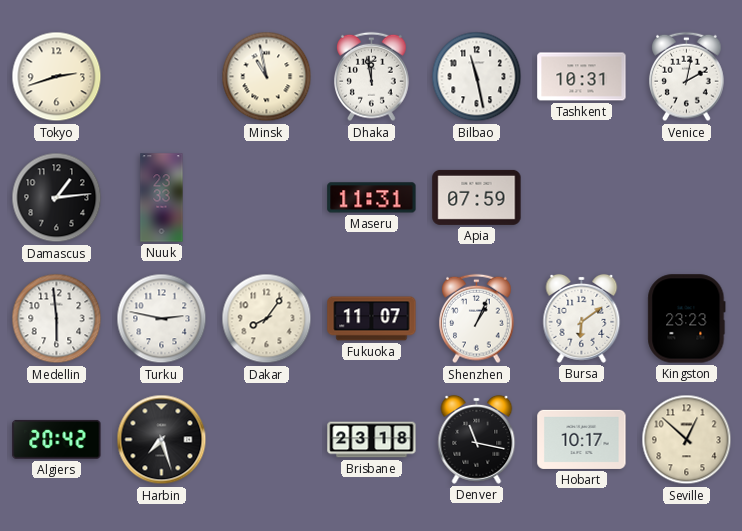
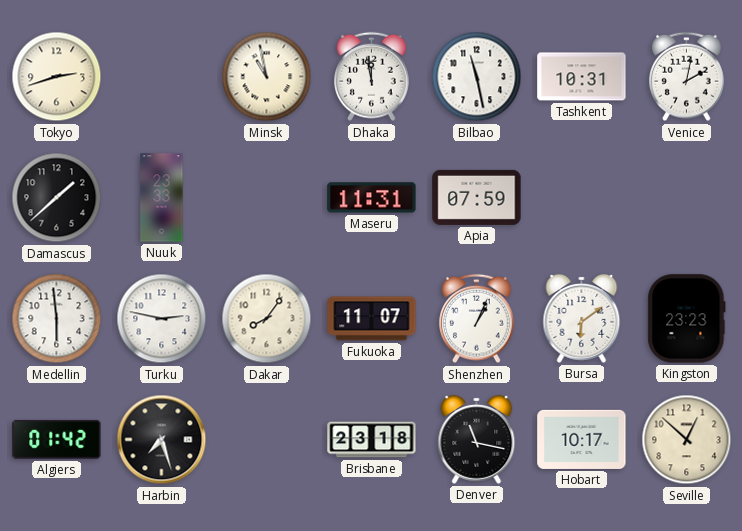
Damascus: 1:14 -> 1:38 (57, 198)
Algiers: 20:42 -> 01:42 (57, 439)
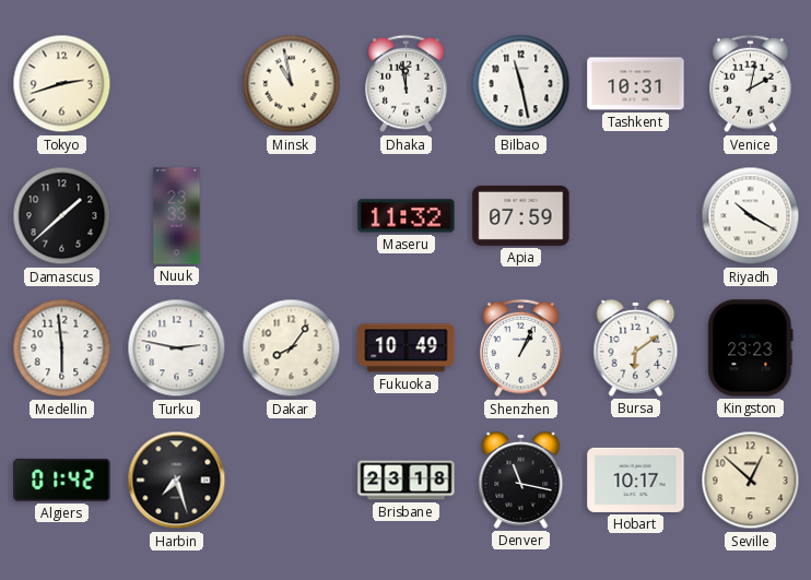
Maseru: 11:31 -> 11:32 (407, 216)
Riyadh: none -> 10:20 (751, 216)
Fukuoka: 11:07 -> 10:49 (407, 348)
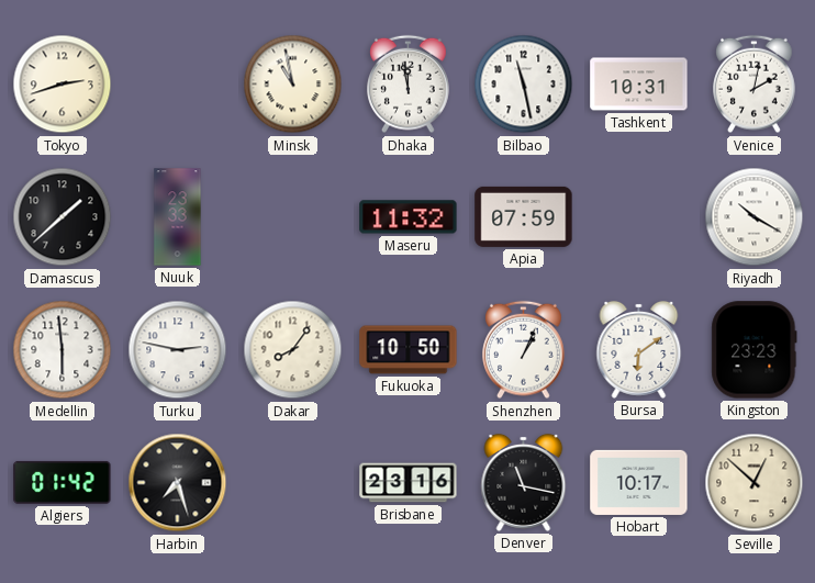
Fukuoka: 10:49 -> 10:50 (409, 350)
Brisbane: 23:18 -> 23:16 (409, 483)
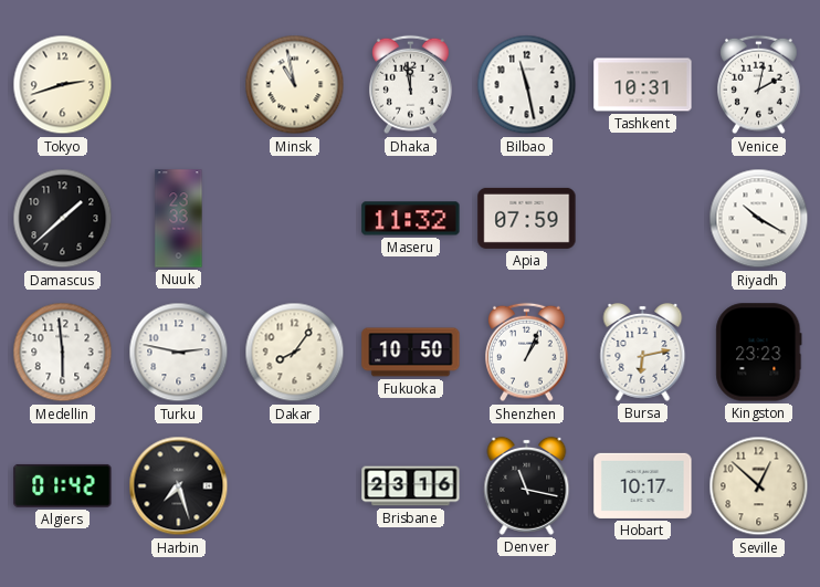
Bursa: 6:09 -> 6:13 (643, 352)
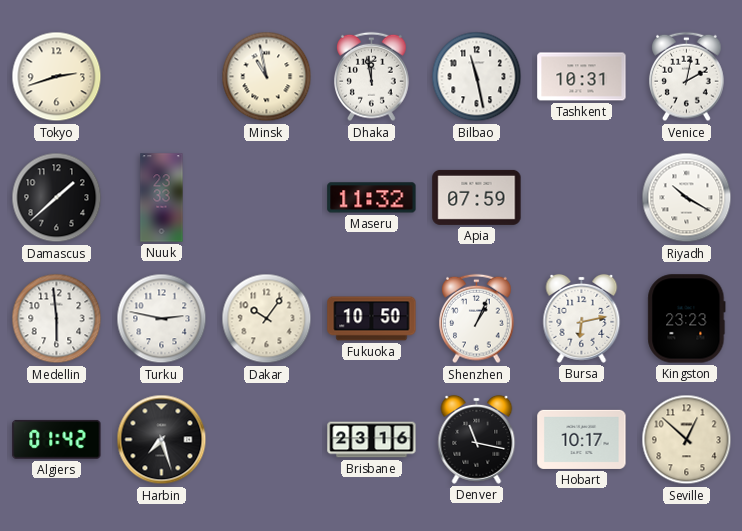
Dakar: 8:06 -> 10:06 (267, 319)
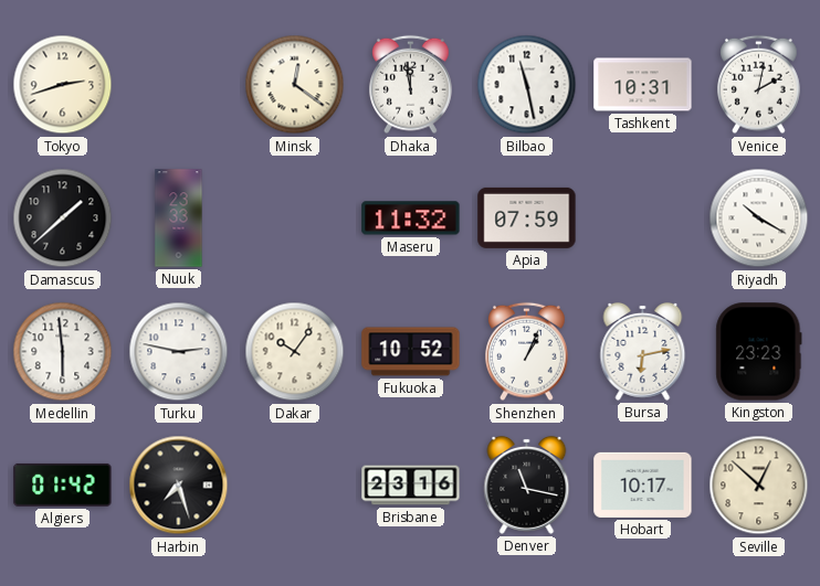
Minsk: 10:58 -> 12:21 (295, 85)
Fukuoka: 10:50 -> 10:52 (411, 352)
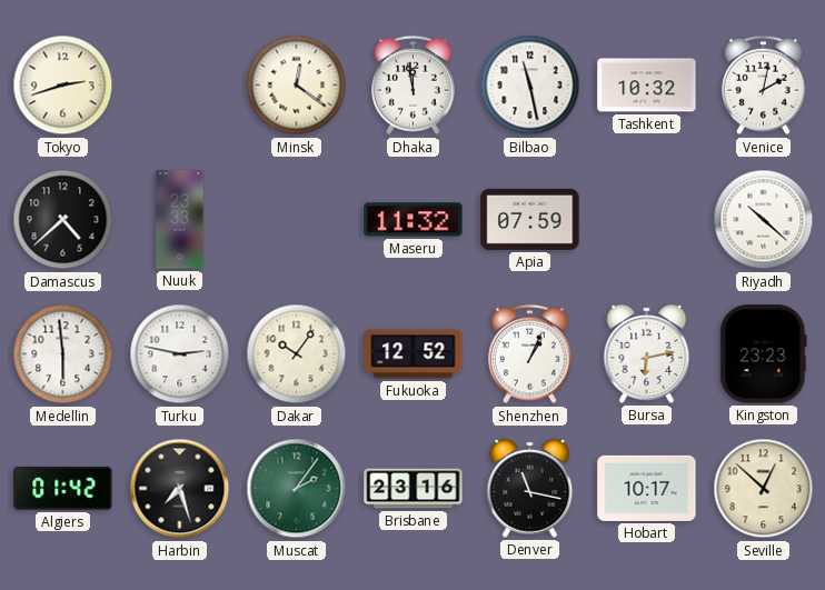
Tashkent: 10:31 -> 10:32 (647, 86)
Damascus: 1:38 -> 4:38 (63, 220)
Riyadh: 10:20 -> 10:22 (764, 220)
Fukuoka: 10:52 -> 12:52 (414, 354)
Muscat: none -> 2:06 (297, 489)
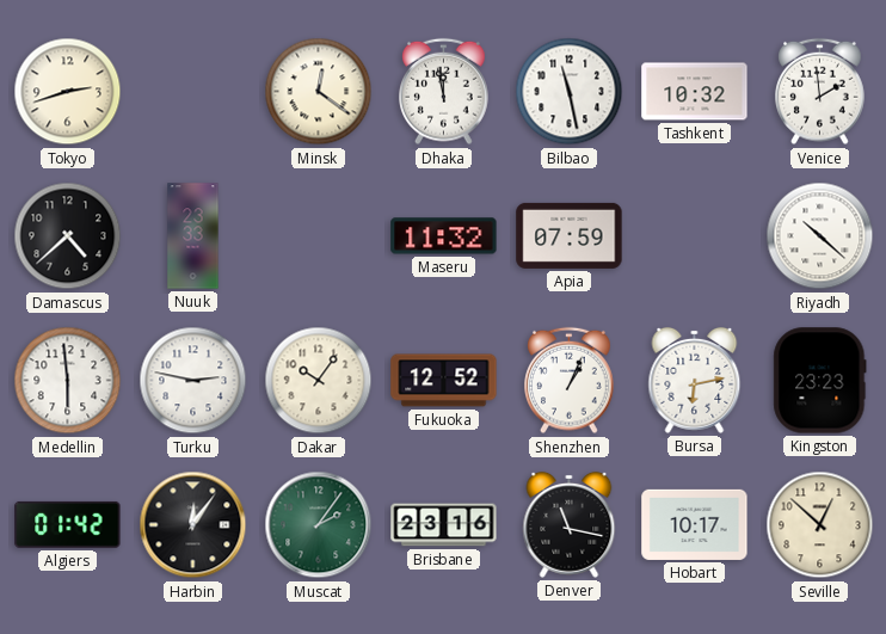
Venice: 2:02 -> 1:59 (820, 92)
Harbin: 7:27 -> 12:06 (193, 525)
